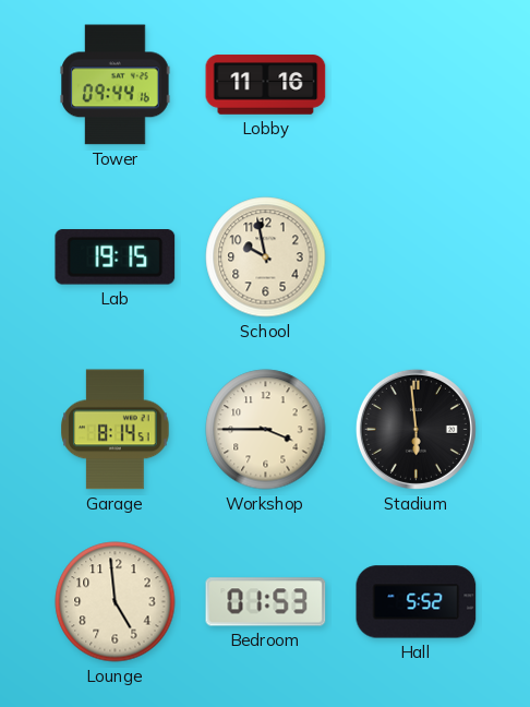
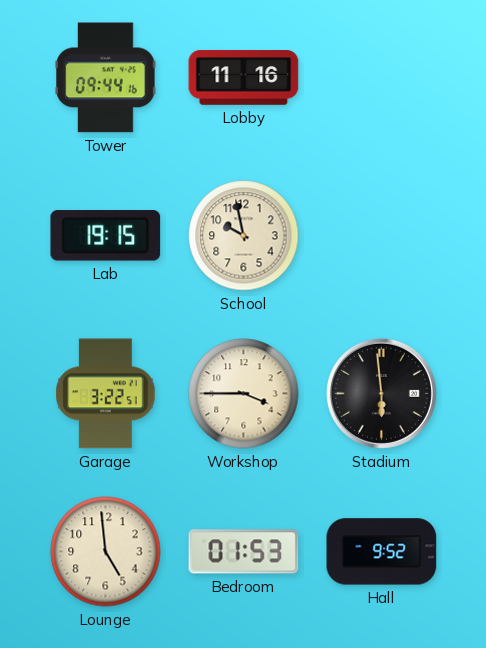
Garage: 8:14 -> 3:22 (106, 394)
Hall: 5:52 -> 9:52 (382, 552)
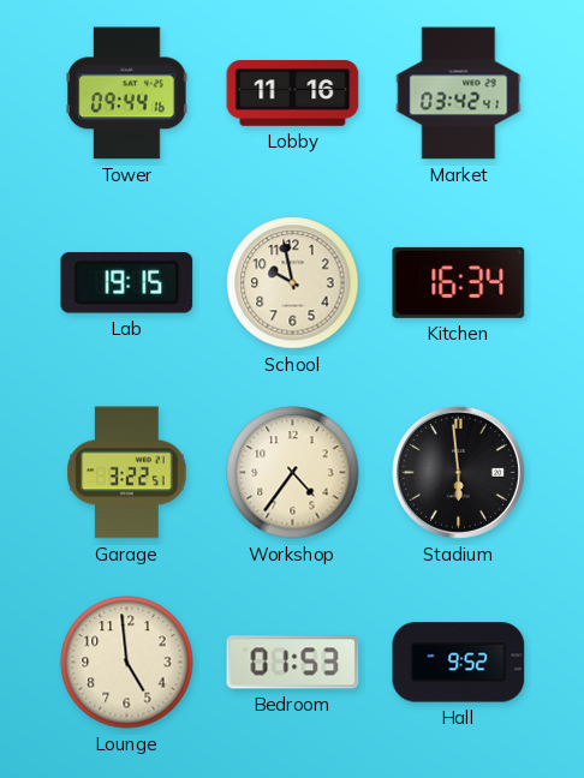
Market: none -> 03:42 (459, 94)
Kitchen: none -> 16:34 (459, 282)
Workshop: 3:45 -> 4:36 (293, 473)
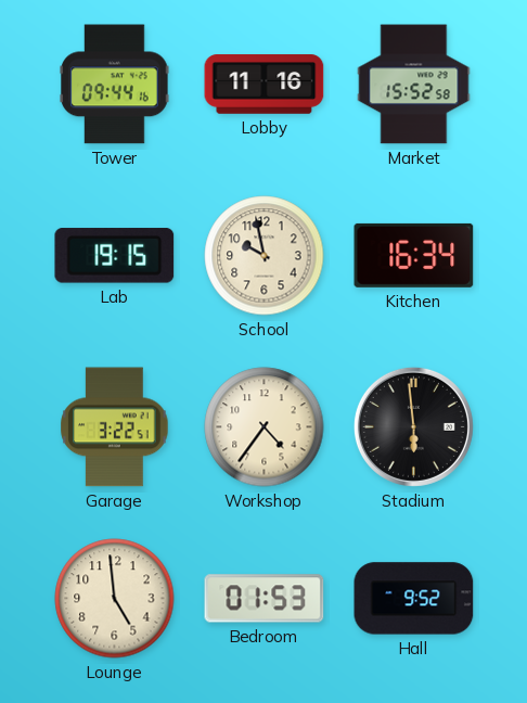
Market: 03:42 -> 15:52 (414, 85)
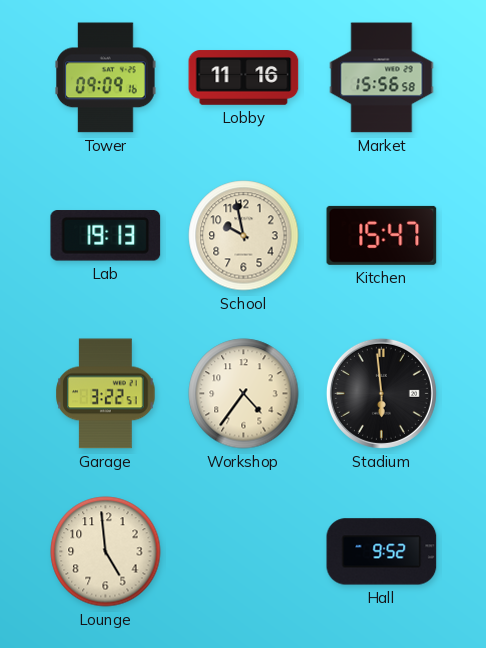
Tower: 09:44 -> 09:09 (106, 78)
Market: 15:52 -> 15:56 (382, 78)
Lab: 19:15 -> 19:13 (106, 236)
Kitchen: 16:34 -> 15:47 (382, 235)
Bedroom: 01:53 -> none (265, 599)
